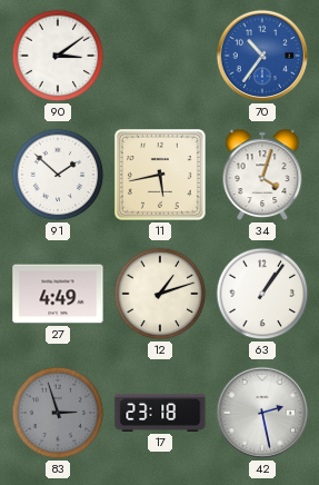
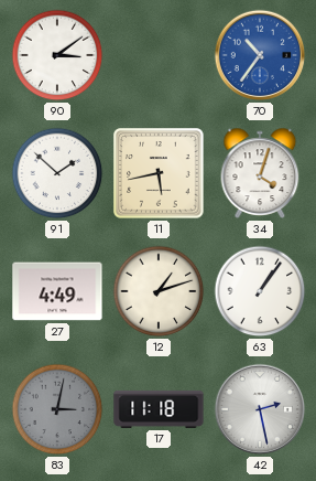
83: 2:57 -> 3:02 (57, 409)
17: 23:18 -> 11:18 (159, 409)
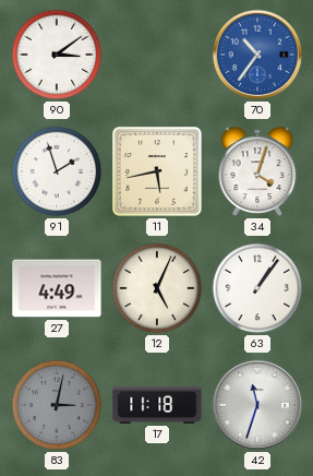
91: 1:52 -> 1:57 (57, 171)
12: 1:12 -> 5:04 (157, 288)
42: 2:28 -> 11:33 (257, 405)
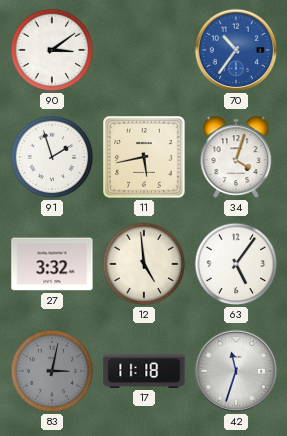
27: 4:49 -> 3:32 (52, 264)
12: 5:04 -> 4:59 (144, 264)
63: 1:06 -> 5:06 (236, 264)
